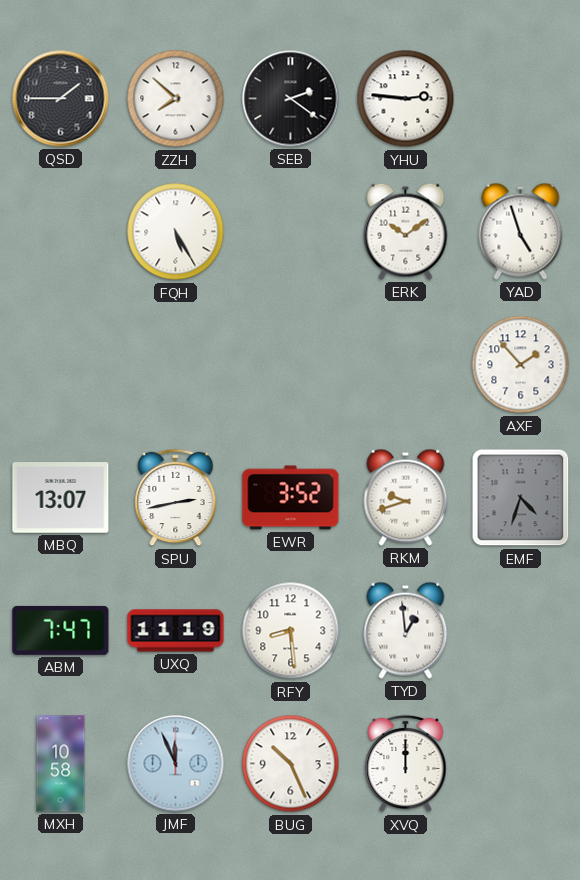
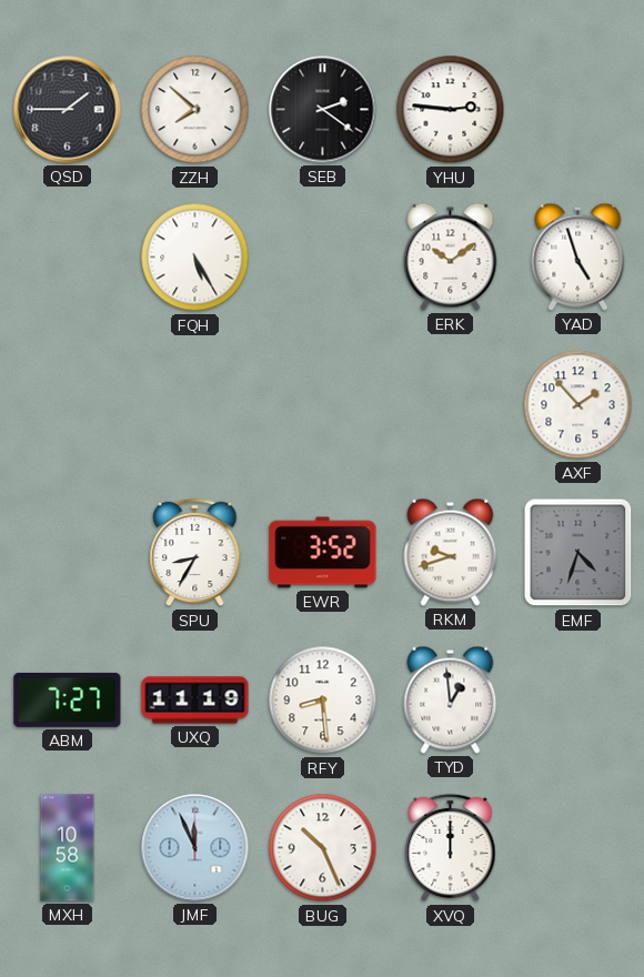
MBQ: 13:07 -> none (61, 498)
SPU: 2:43 -> 8:35 (195, 553)
ABM: 7:47 -> 7:27 (68, 699)
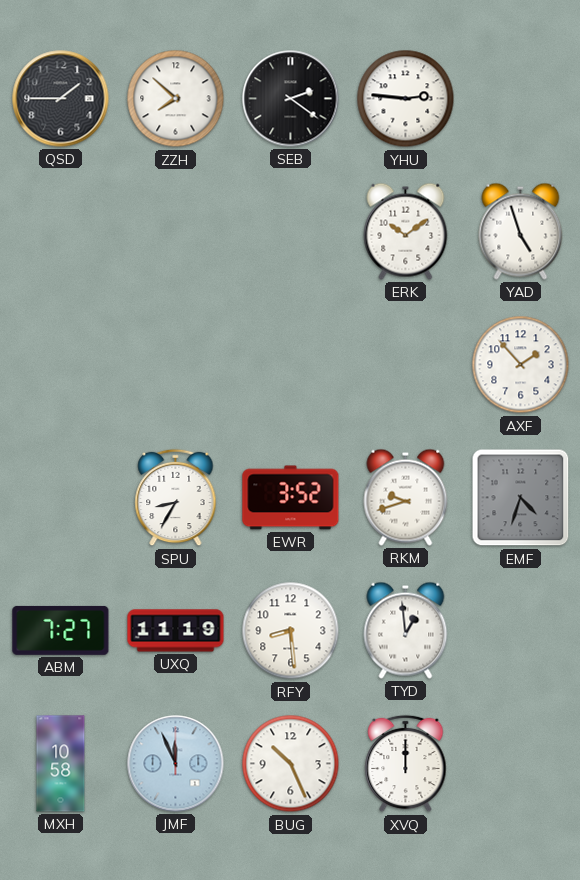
FQH: 5:25 -> none (195, 258)
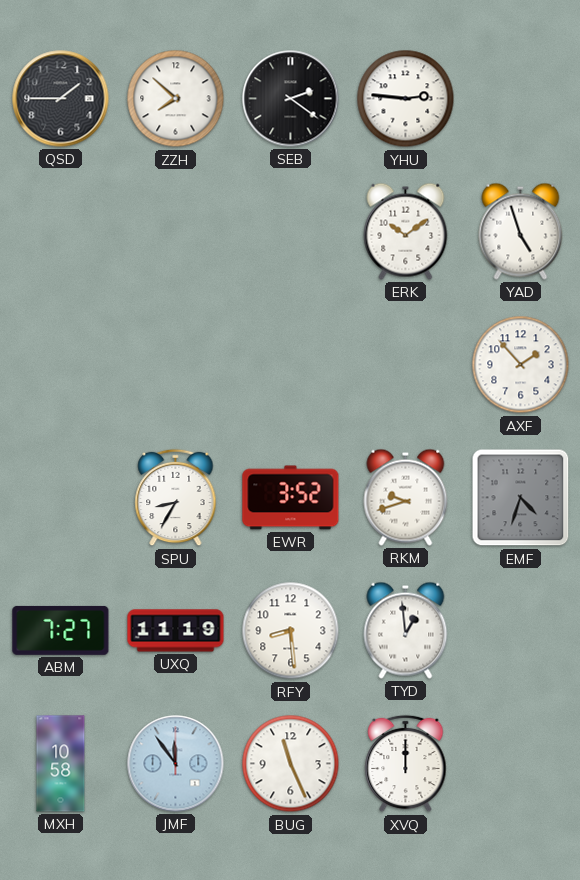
JMF: 11:56 -> 11:54 (176, 764)
BUG: 10:26 -> 11:26 (291, 764)
